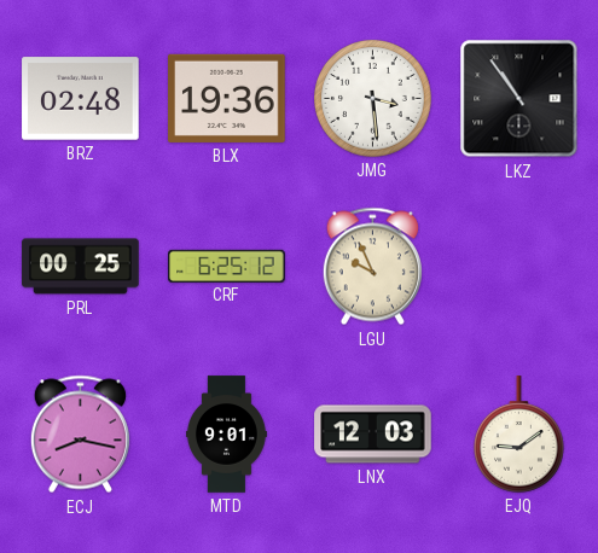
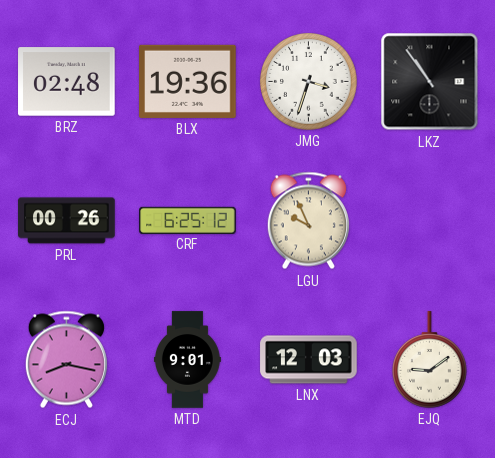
JMG: 3:29 -> 3:33 (309, 82)
PRL: 00:25 -> 00:26 (67, 221)
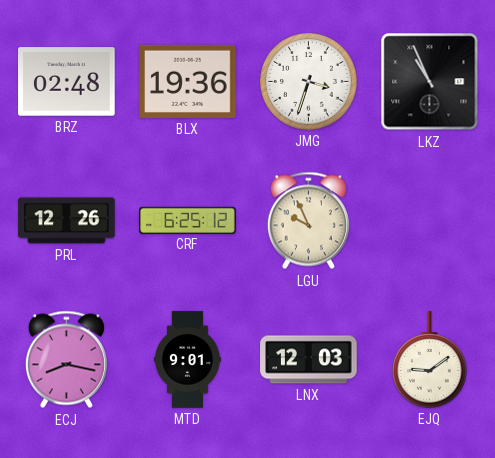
LKZ: 10:54 -> 10:56 (430, 82)
PRL: 00:26 -> 12:26 (67, 221)
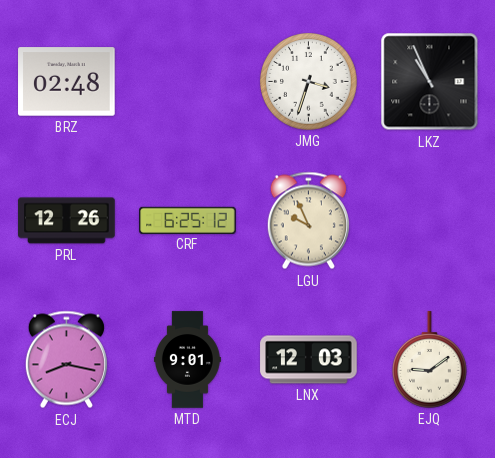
BLX: 19:36 -> none (188, 81)
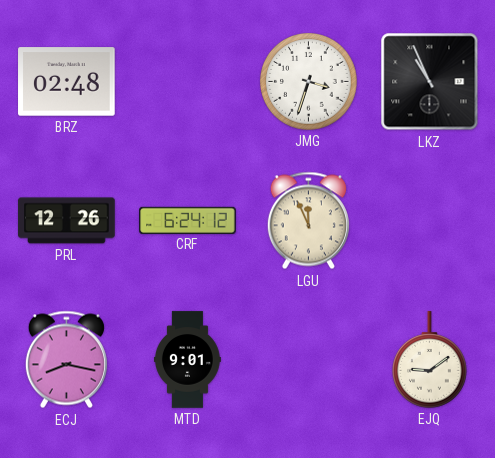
CRF: 6:25 -> 6:24 (188, 220)
LGU: 9:56 -> 11:56 (308, 221)
LNX: 12:03 -> none (309, 360)
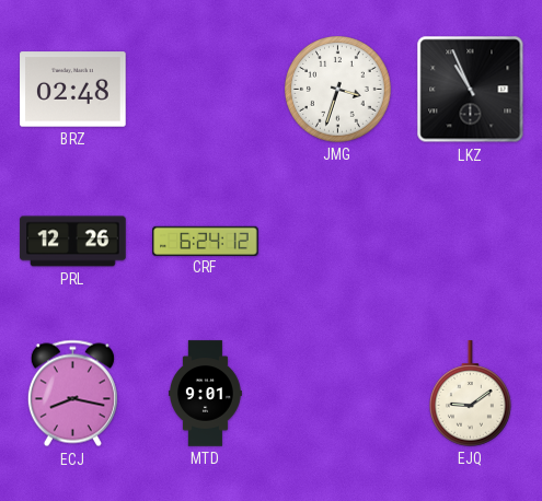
LGU: 11:56 -> none (308, 221)
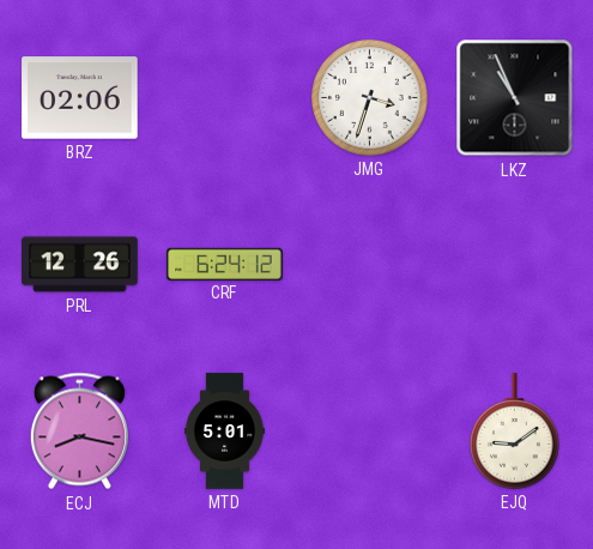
BRZ: 02:48 -> 02:06 (80, 98)
MTD: 9:01 -> 5:01 (224, 432)
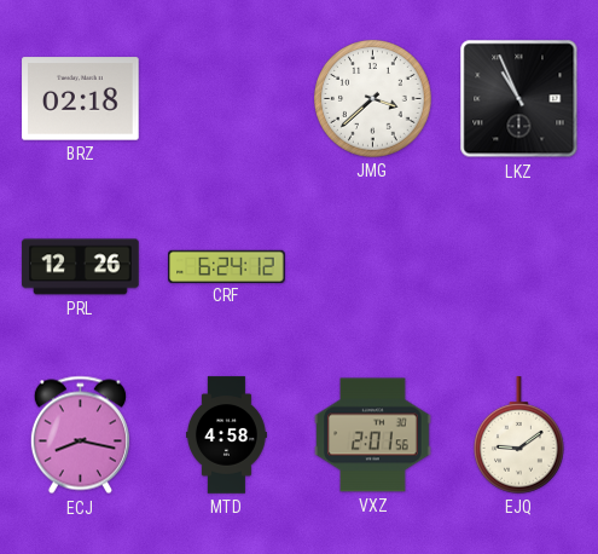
BRZ: 02:06 -> 02:18 (81, 99)
JMG: 3:33 -> 3:38 (373, 99)
MTD: 5:01 -> 4:58 (226, 435)
VXZ: none -> 2:01 (373, 435)
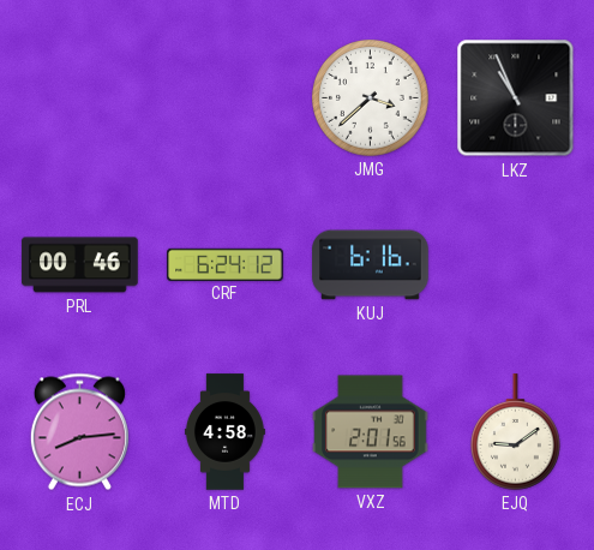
BRZ: 02:18 -> none (81, 99)
PRL: 12:26 -> 00:46 (80, 265)
KUJ: none -> 6:16 (371, 265)
ECJ: 8:17 -> 8:14 (79, 432)
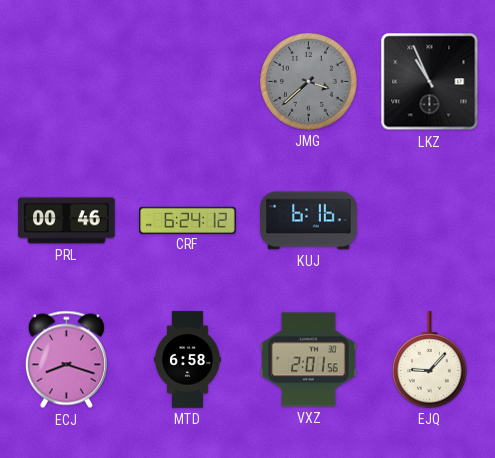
JMG dial: white -> grey (309, 82)
ECJ: 8:14 -> 8:18 (66, 360)
MTD: 4:58 -> 6:58 (187, 360)
EJQ: 9:09 -> 9:07 (430, 360)
